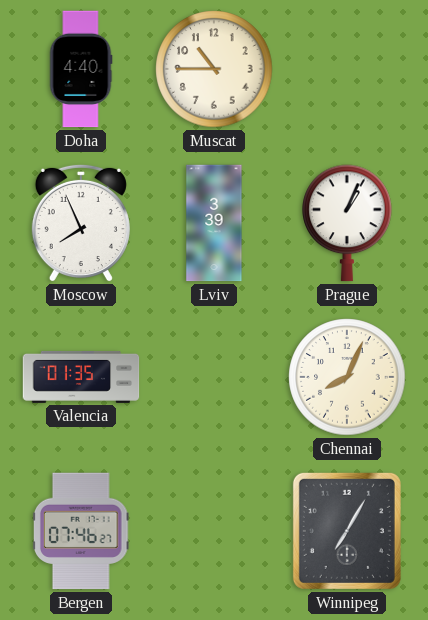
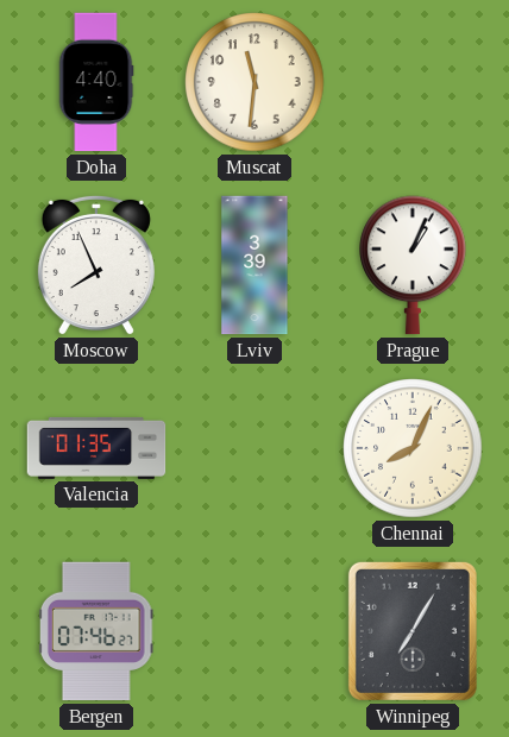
Muscat: 10:45 -> 11:31 (254, 82)
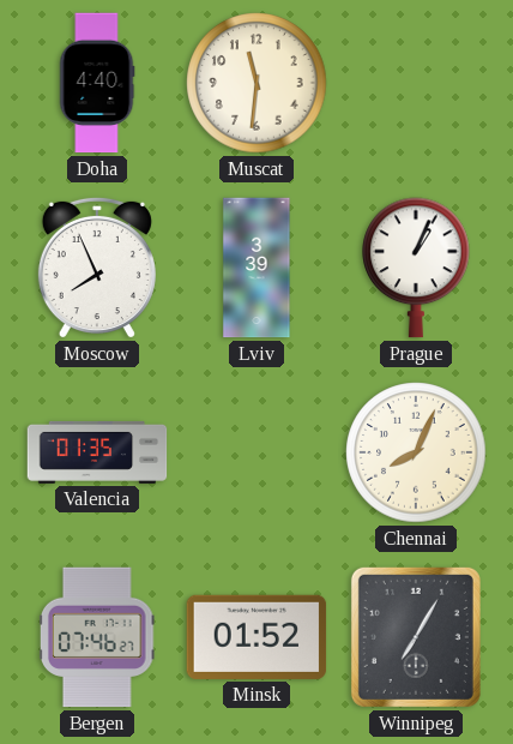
Minsk: none -> 01:52 (256, 637)
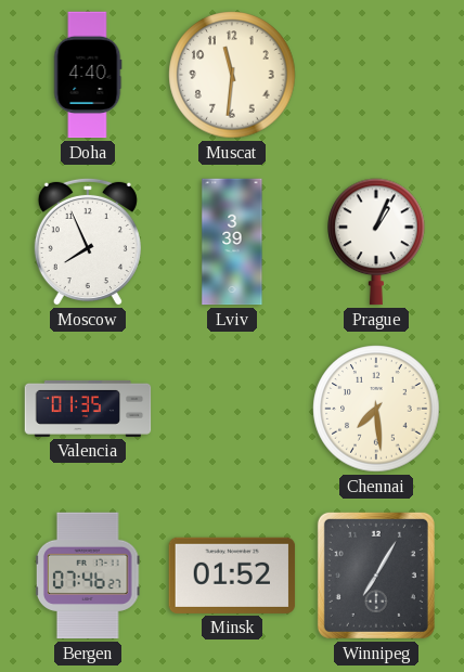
Chennai: 8:04 -> 7:29 (376, 409)
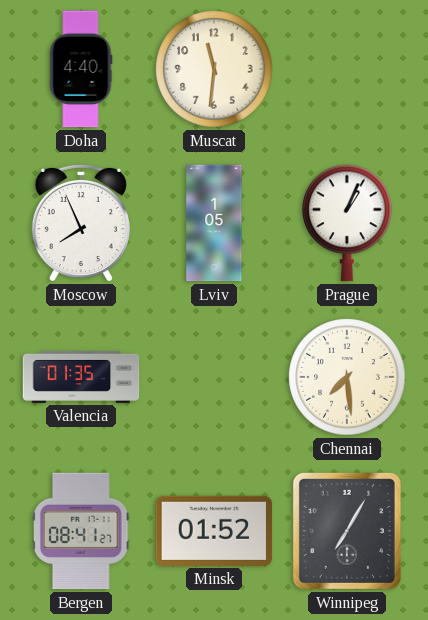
Lviv: 3:39 -> 1:05 (214, 223)
Bergen: 07:46 -> 08:41 (81, 531)
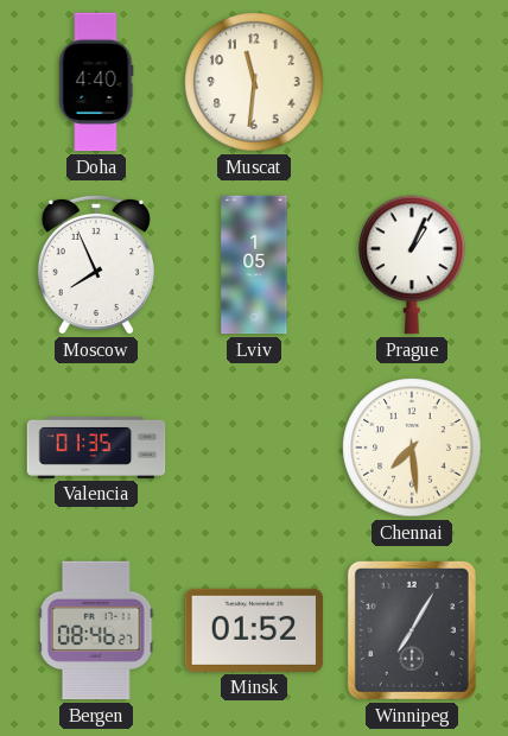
Bergen: 08:41 -> 08:46 (96, 630)
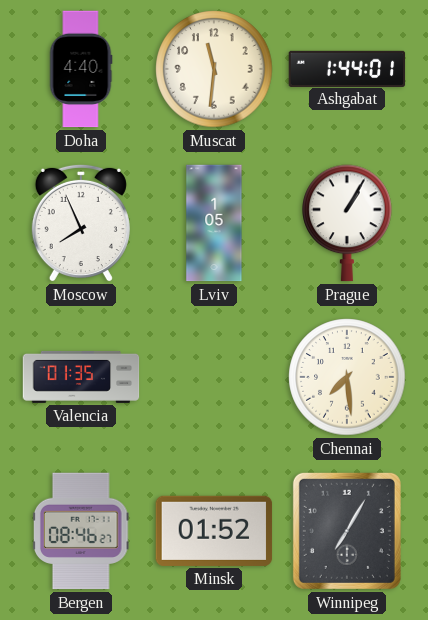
Ashgabat: none -> 1:44 (347, 68)
Prague: 1:04 -> 1:05 (347, 223)
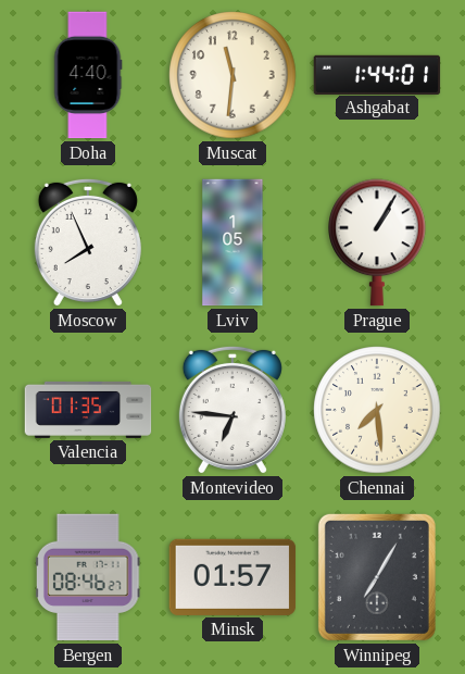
Montevideo: none -> 6:46 (232, 410)
Minsk: 01:52 -> 01:57 (232, 577)
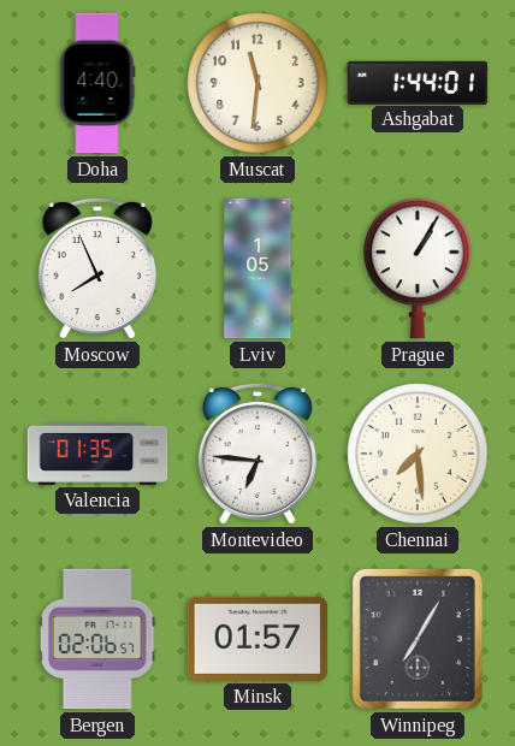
Bergen: 08:46 -> 02:06 (97, 639)
